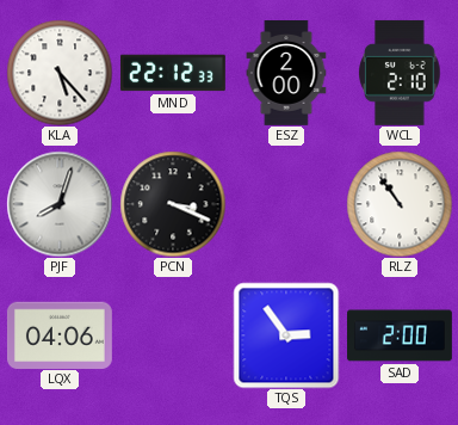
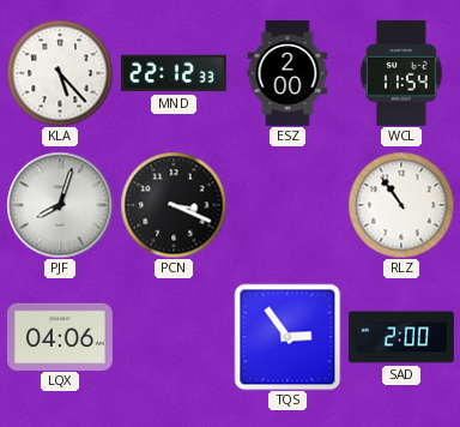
WCL: 2:10 -> 11:54 (401, 73)
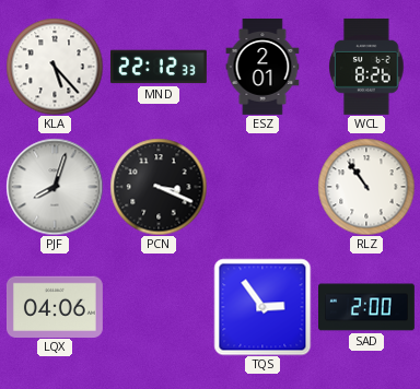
ESZ: 2:00 -> 2:01 (262, 68)
WCL: 11:54 -> 8:26 (366, 67)
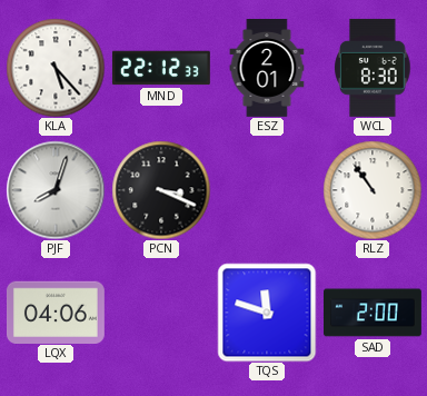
WCL: 8:26 -> 8:30 (373, 68)
TQS: 2:54 -> 11:48 (267, 313)
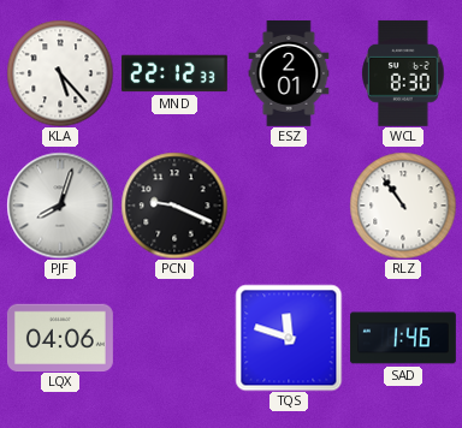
PCN: 3:19 -> 9:19 (174, 206)
SAD: 2:00 -> 1:46 (404, 338)
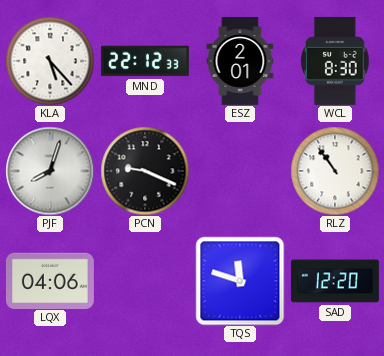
SAD: 1:46 -> 12:20 (336, 281)
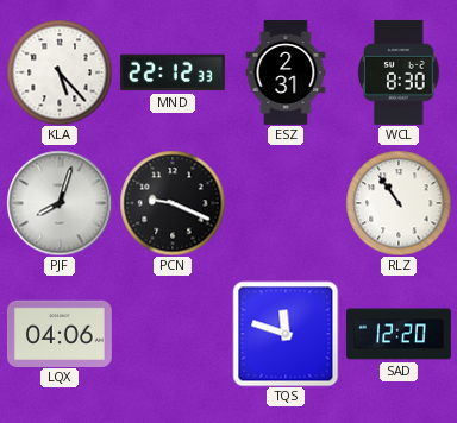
ESZ: 2:01 -> 2:31 (286, 74)
